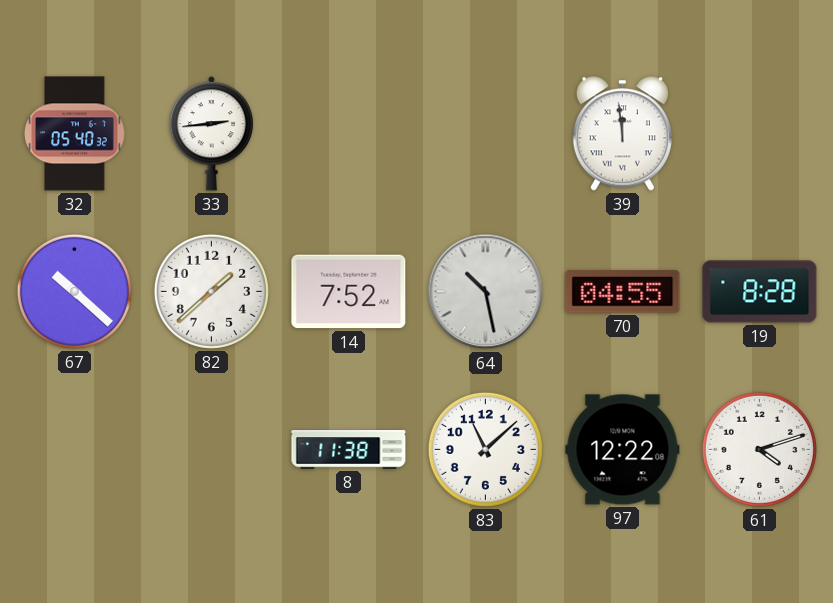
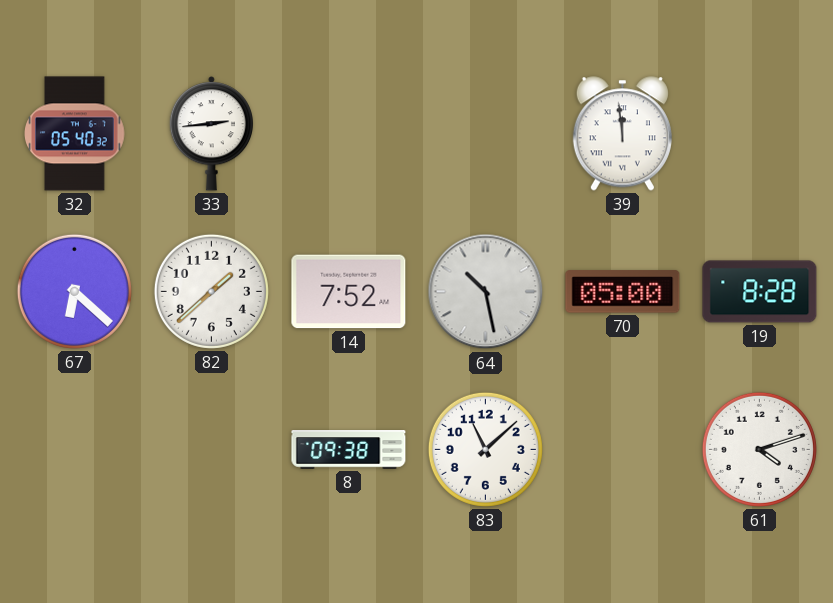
67: 10:22 -> 6:22 (74, 291)
70: 04:55 -> 05:00 (623, 292)
8: 11:38 -> 09:38 (349, 450)
97: 12:22 -> none (623, 450)
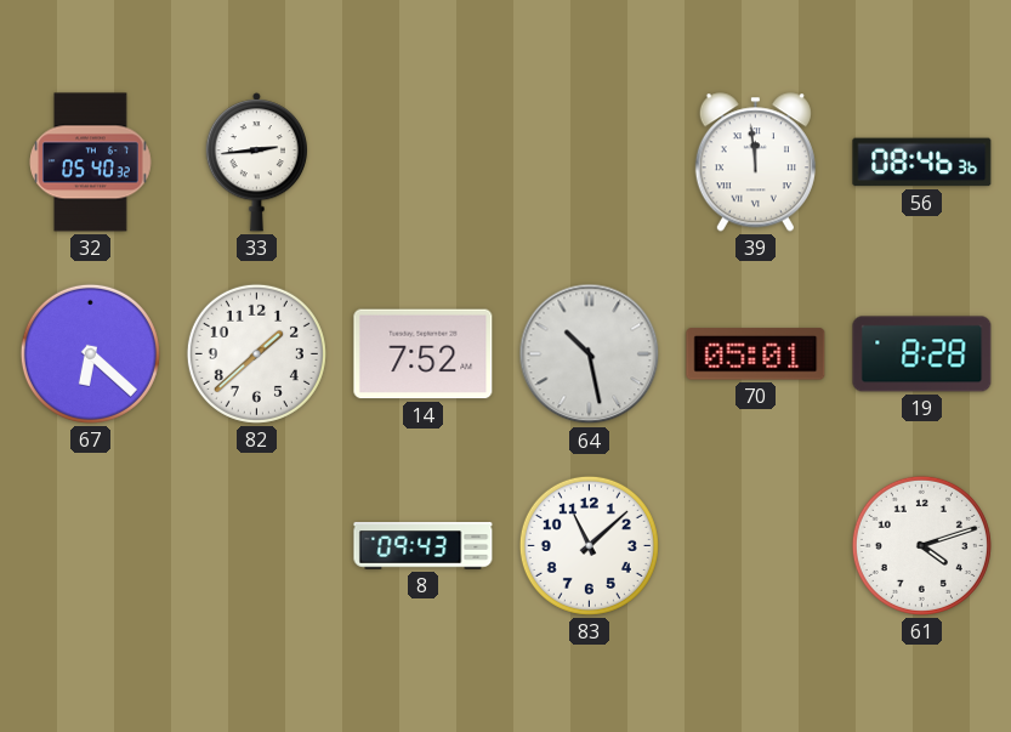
56: none -> 08:46 (922, 163)
70: 05:00 -> 05:01 (756, 354)
8: 09:38 -> 09:43 (424, 546)
